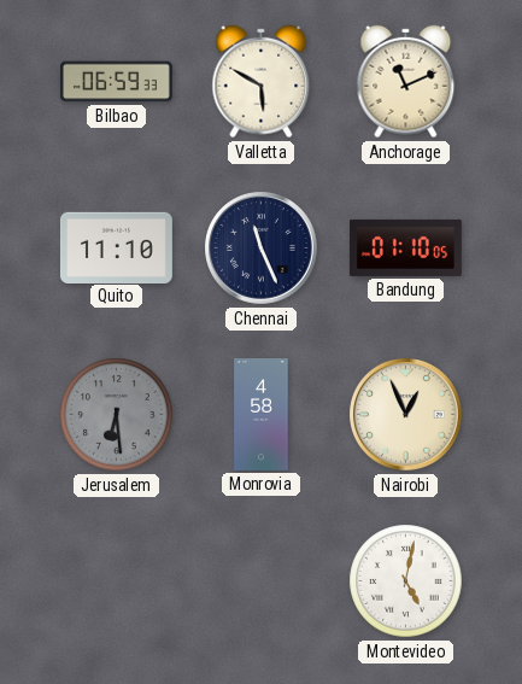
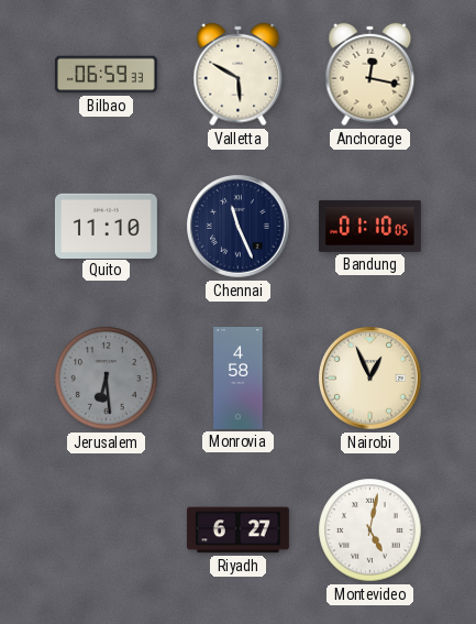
Anchorage: 11:11 -> 12:17 (370, 75)
Riyadh: none -> 6:27 (237, 530)
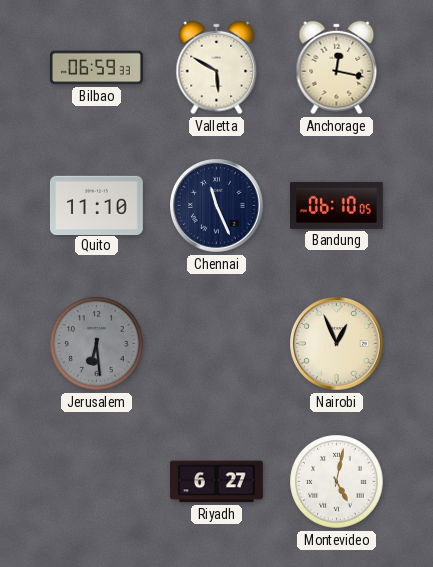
Bandung: 01:10 -> 06:10 (336, 205)
Monrovia: 4:58 -> none (239, 379)
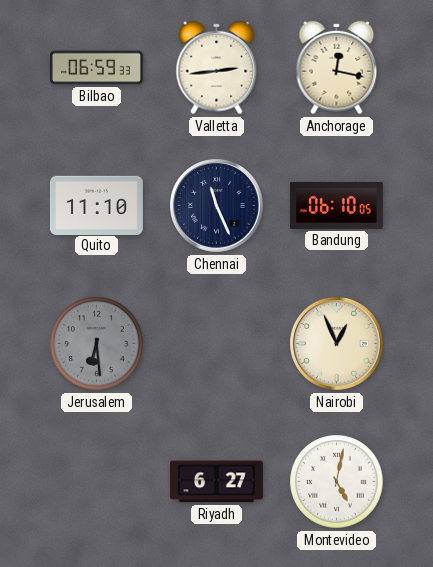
Valletta: 5:50 -> 2:44 (217, 68)
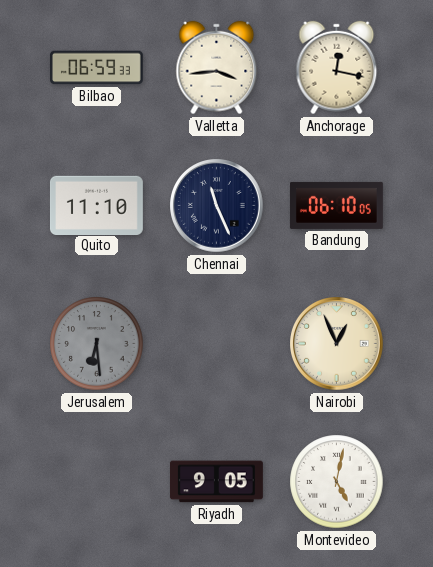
Valletta: 2:44 -> 3:44 (217, 68)
Riyadh: 6:27 -> 9:05 (216, 482)
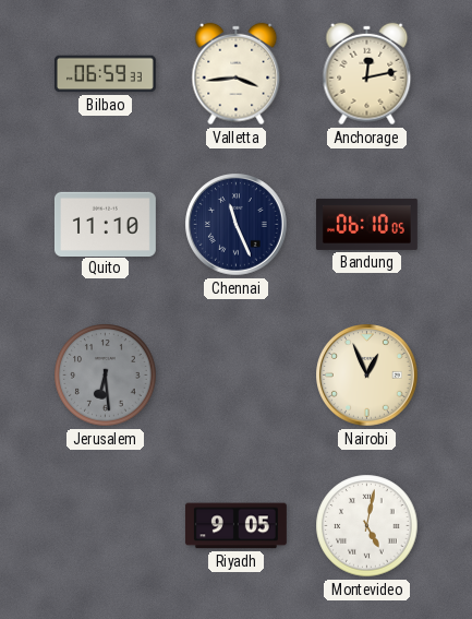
Anchorage: 12:17 -> 12:13 (367, 74)
